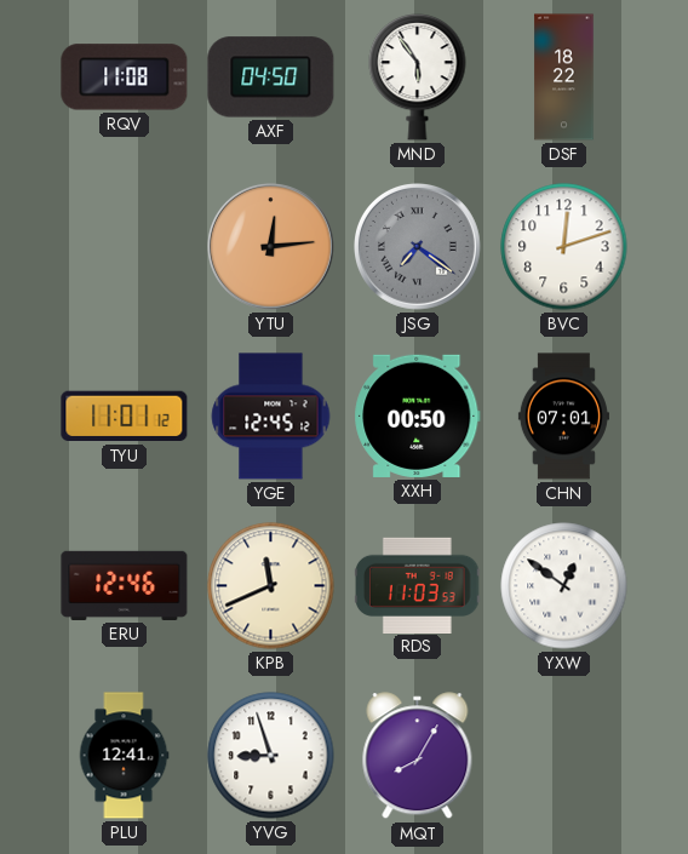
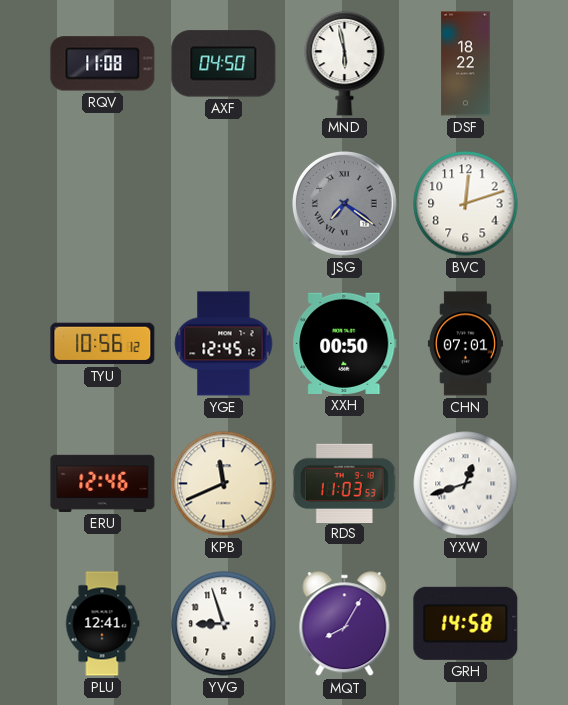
MND: 5:54 -> 5:58 (345, 63)
YTU: 12:14 -> none (271, 247)
TYU: 11:01 -> 10:56 (103, 344)
YXW: 12:51 -> 12:42 (466, 484)
GRH: none -> 14:58 (466, 623)
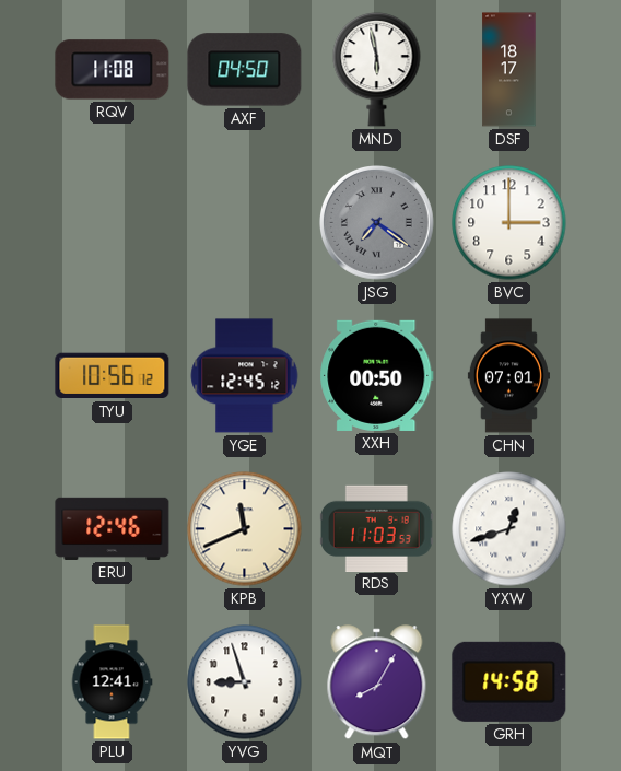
DSF: 18:22 -> 18:17 (509, 70)
BVC: 12:12 -> 3:00 (509, 223)
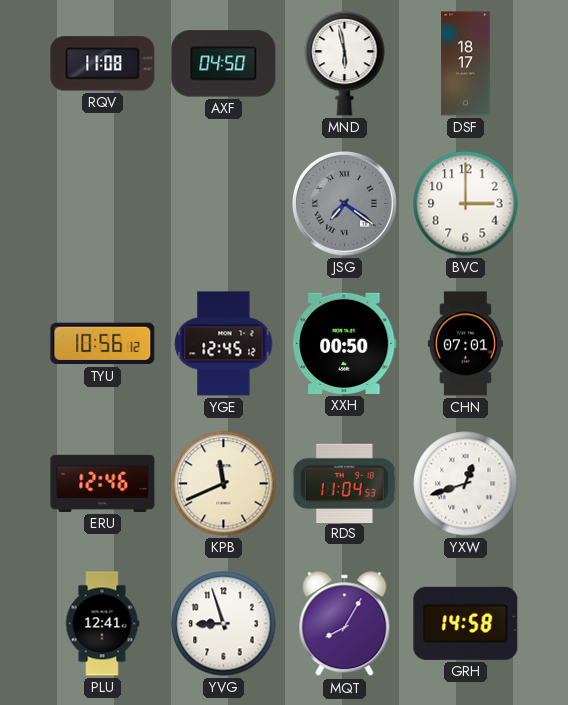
RDS: 11:03 -> 11:04 (345, 483)
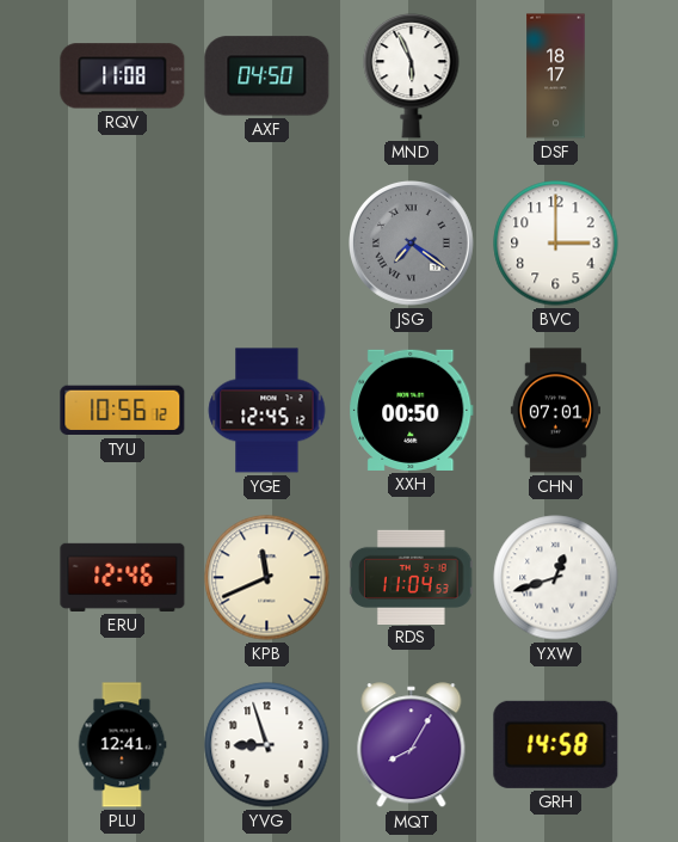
MND: 5:58 -> 5:56 (412, 75)
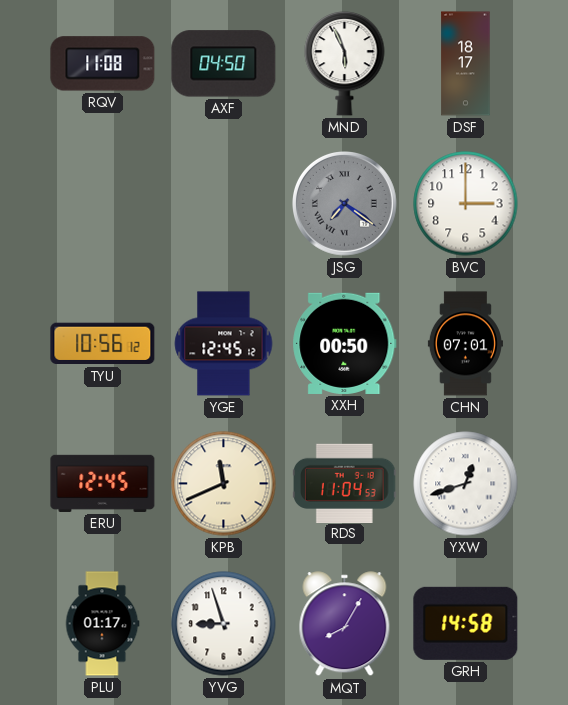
ERU: 12:46 -> 12:45 (103, 483)
PLU: 12:41 -> 01:17 (102, 624)
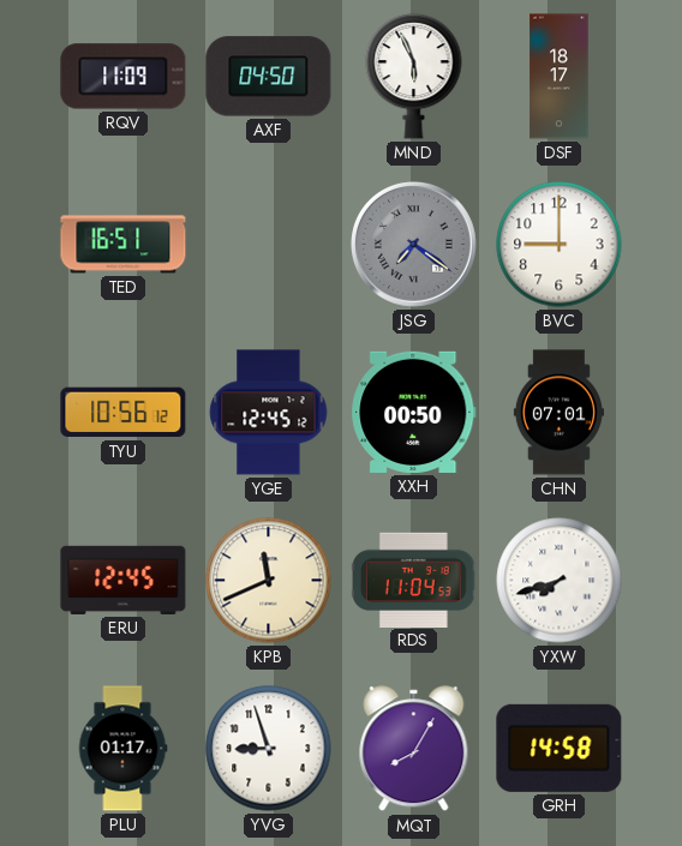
RQV: 11:08 -> 11:09 (124, 77)
TED: none -> 16:51 (124, 245)
BVC: 3:00 -> 9:00 (560, 245)
YXW: 12:42 -> 7:42 (560, 581)
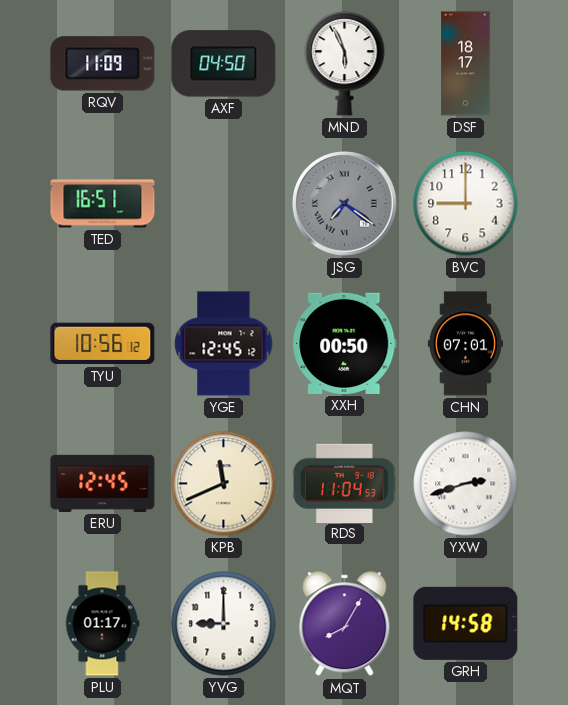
YXW: 7:42 -> 2:42 (466, 484)
YVG: 8:57 -> 9:00 (224, 624)
